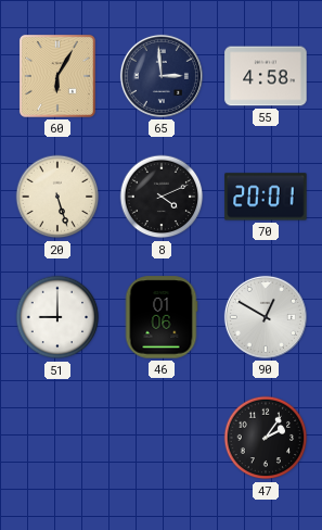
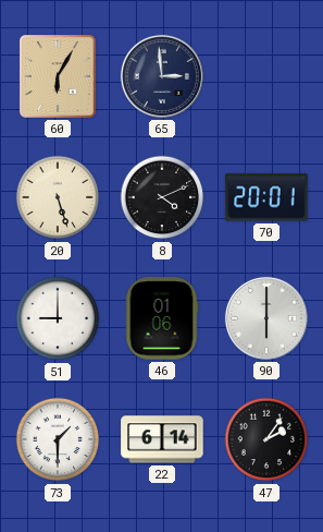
55: 4:58 -> none (266, 76)
90: 12:50 -> 6:00 (266, 318)
73: none -> 1:30 (58, 439)
22: none -> 6:14 (162, 439)
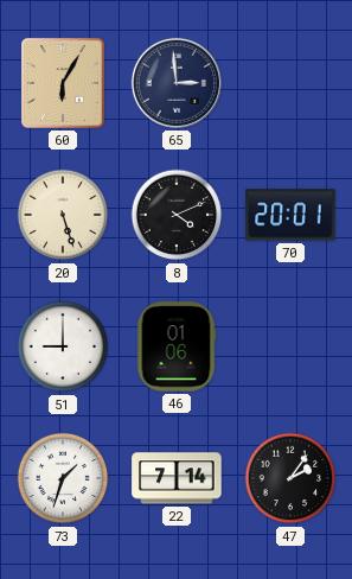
90: 6:00 -> none (266, 318)
73: 1:30 -> 1:33 (63, 478)
22: 6:14 -> 7:14 (177, 478)
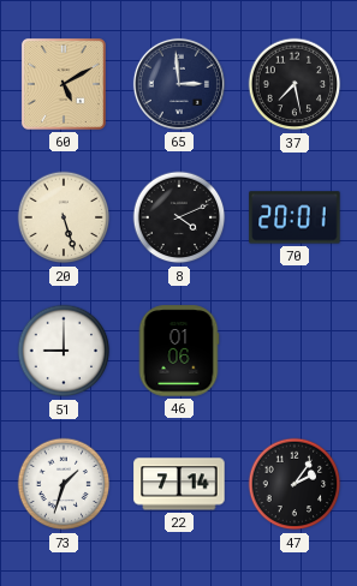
60: 6:05 -> 5:10 (64, 84)
37: none -> 7:28 (294, 84)
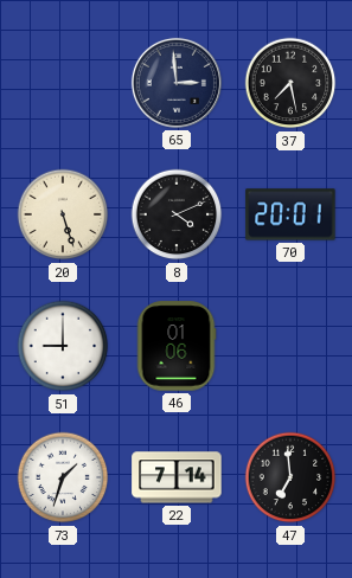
60: 5:10 -> none (64, 84)
47: 2:06 -> 6:59 (290, 477)
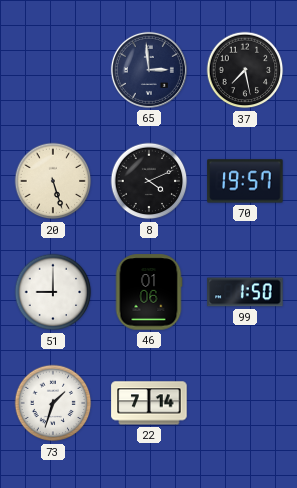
70: 20:01 -> 19:57 (245, 181)
99: none -> 1:50 (245, 292)
47: 6:59 -> none (290, 477)
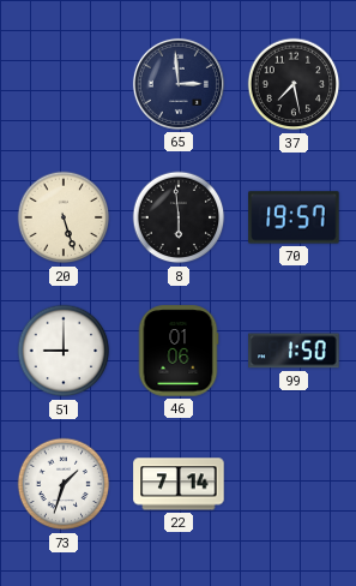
8: 4:11 -> 5:59 (179, 217)
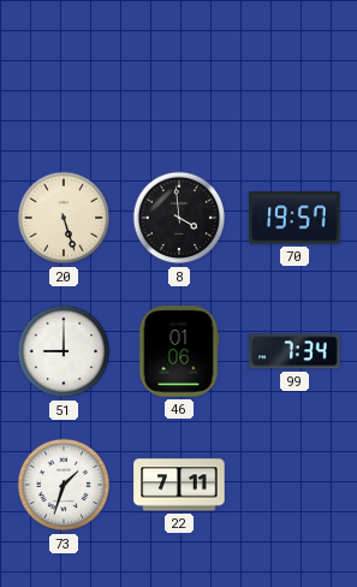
65: 2:59 -> none (179, 84)
37: 7:28 -> none (294, 84)
8: 5:59 -> 3:59 (179, 218)
99: 1:50 -> 7:34 (294, 351)
22: 7:14 -> 7:11 (179, 485)
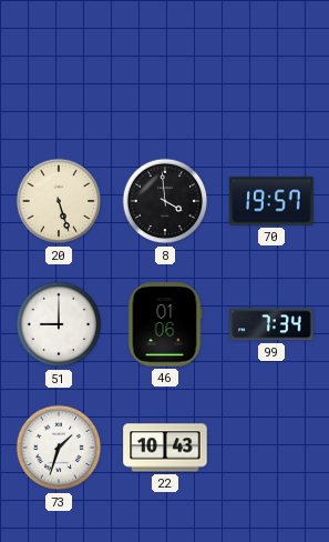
22: 7:11 -> 10:43 (165, 448)
